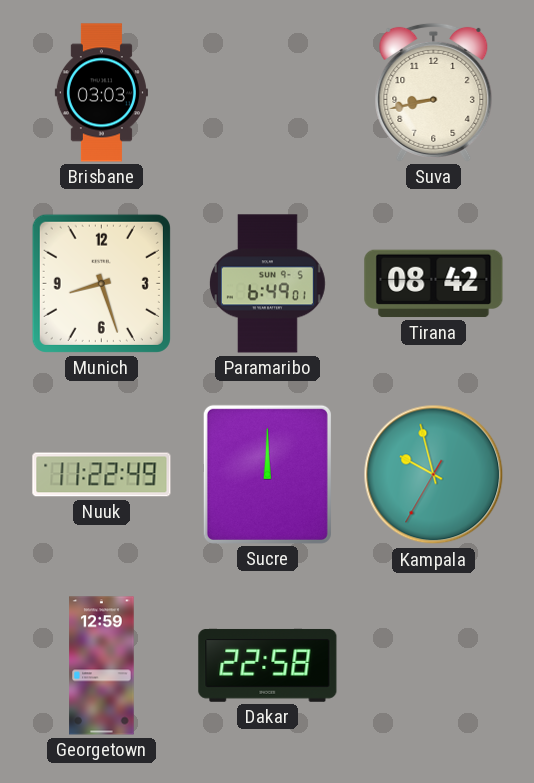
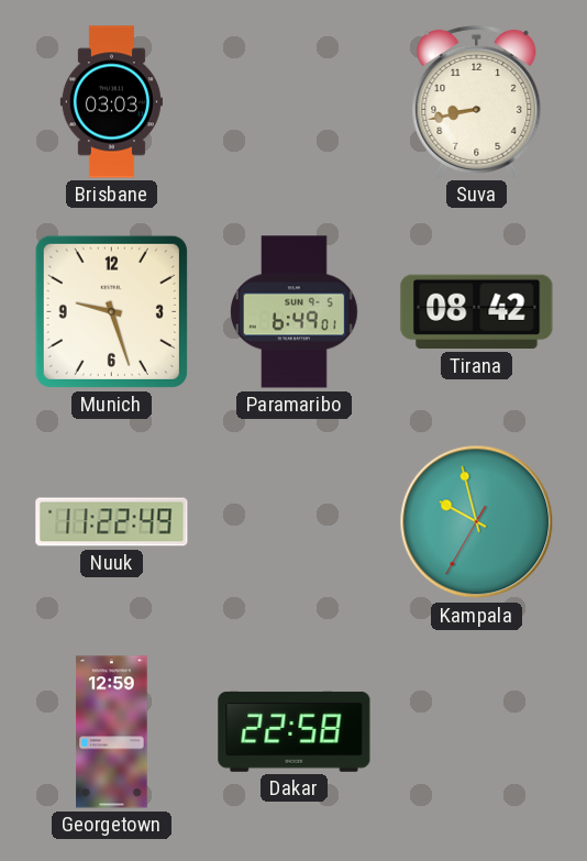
Munich: 8:27 -> 9:27 (111, 311)
Sucre: 12:00 -> none (267, 474)
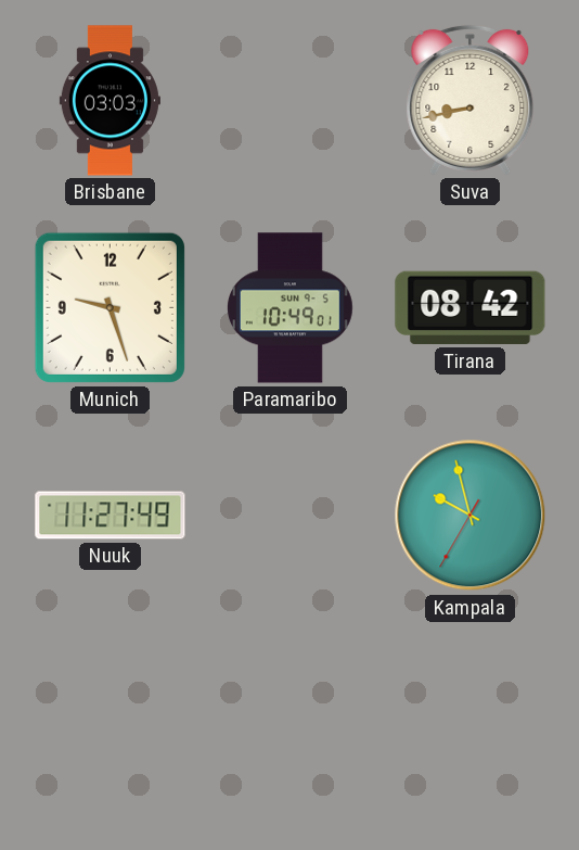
Paramaribo: 6:49 -> 10:49 (291, 308)
Nuuk: 11:22 -> 11:27 (111, 516)
Georgetown: 12:59 -> none (112, 732)
Dakar: 22:58 -> none (295, 731)
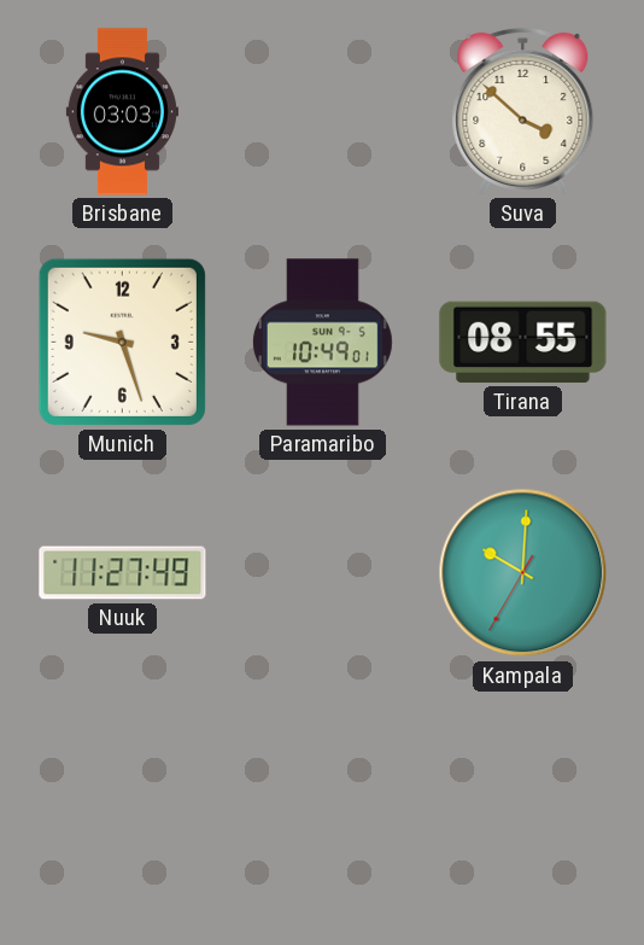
Suva: 8:43 -> 3:52 (523, 111)
Tirana: 08:42 -> 08:55 (523, 343)
Kampala: 9:57 -> 10:00 (523, 573)
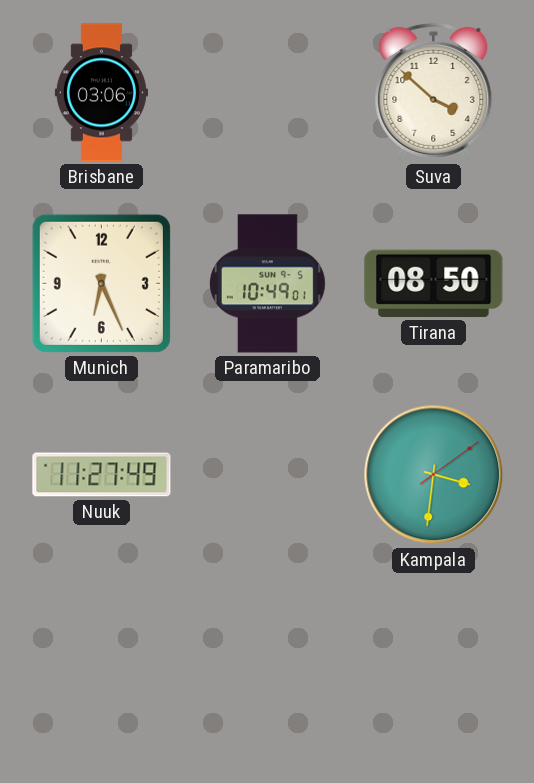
Brisbane: 03:03 -> 03:06 (101, 93)
Munich: 9:27 -> 6:26 (101, 283)
Tirana: 08:55 -> 08:50 (434, 284)
Kampala: 10:00 -> 3:31 (434, 475)
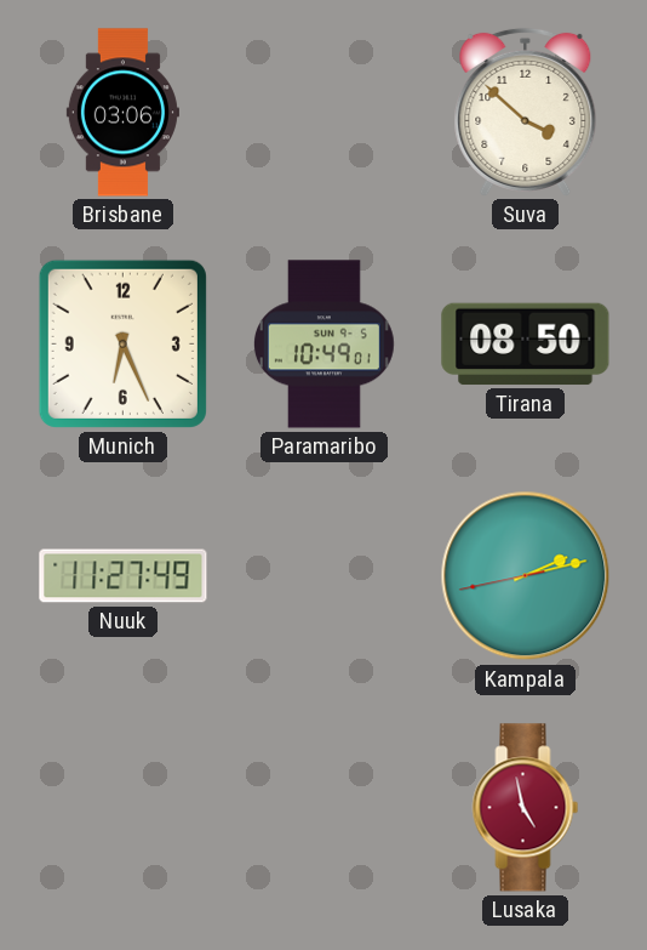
Kampala: 3:31 -> 2:12 (526, 576)
Lusaka: none -> 4:58 (526, 808)
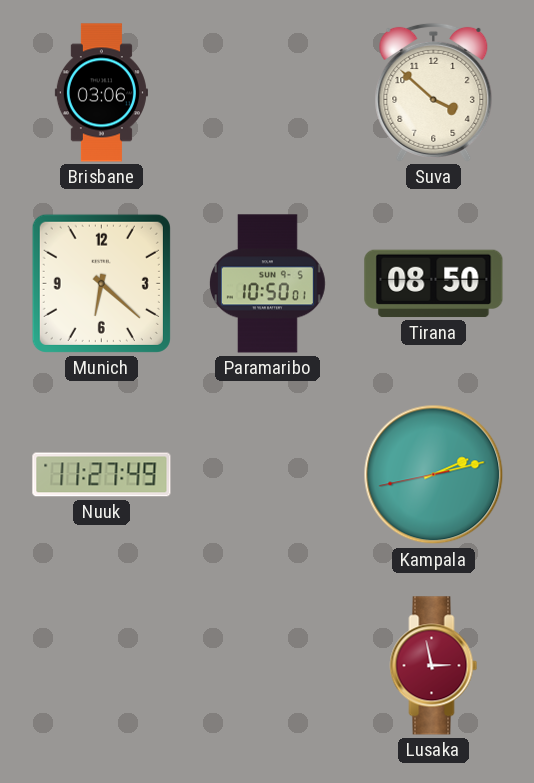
Munich: 6:26 -> 6:22 (101, 283)
Paramaribo: 10:49 -> 10:50 (268, 284)
Lusaka: 4:58 -> 2:58 (434, 666)
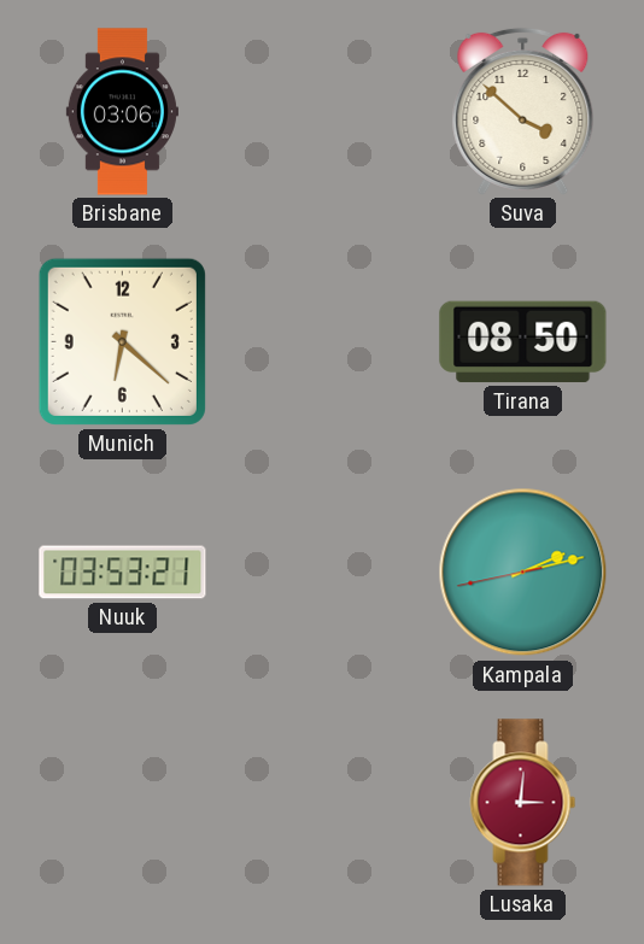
Paramaribo: 10:50 -> none (268, 284)
Nuuk: 11:27 -> 03:53 (123, 573)
Lusaka: 2:58 -> 3:01 (523, 803)
